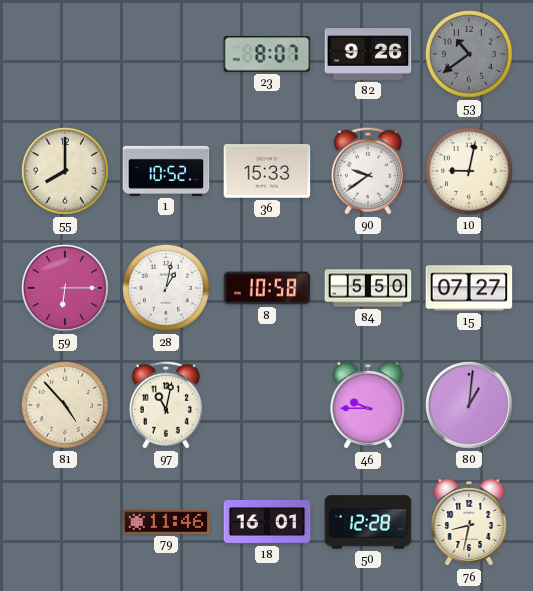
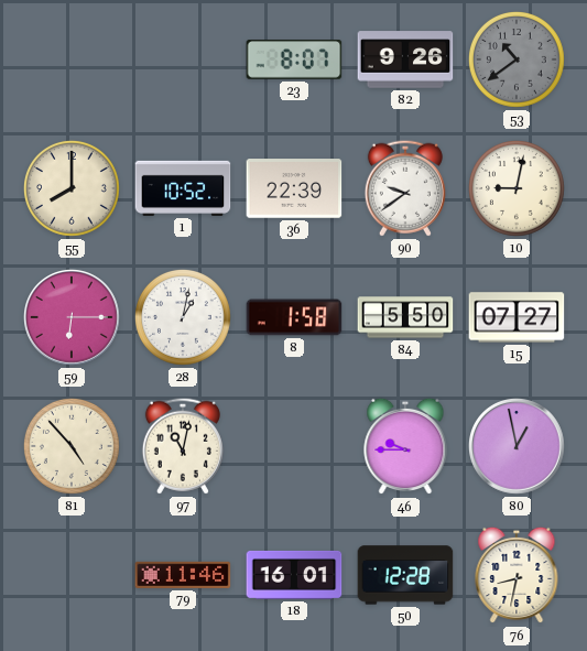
36: 15:33 -> 22:39 (294, 188)
8: 10:58 -> 1:58 (294, 317)
80: 1:01 -> 12:58 (518, 447)
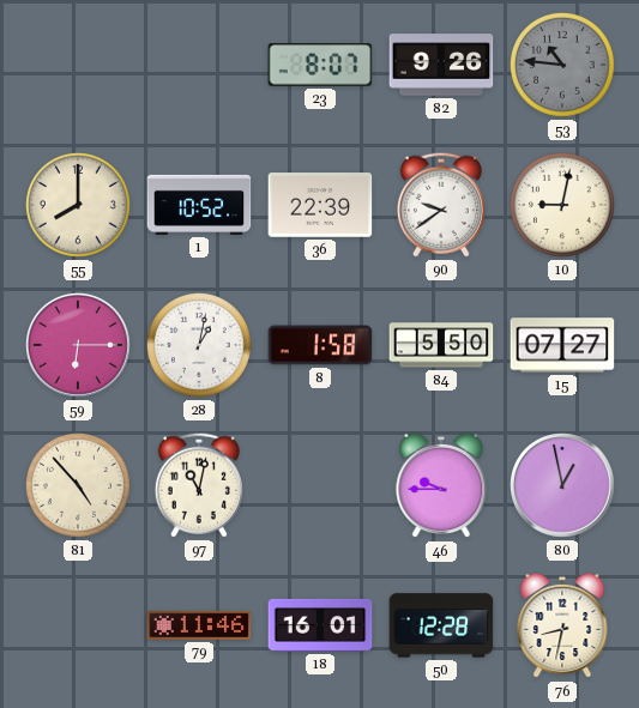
53: 10:39 -> 10:46 (562, 65)
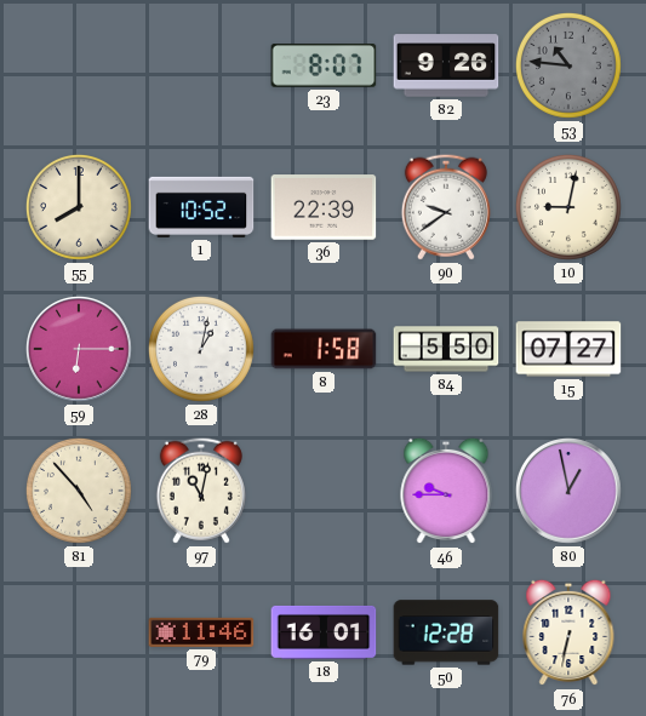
76: 8:32 -> 6:32 (568, 632)
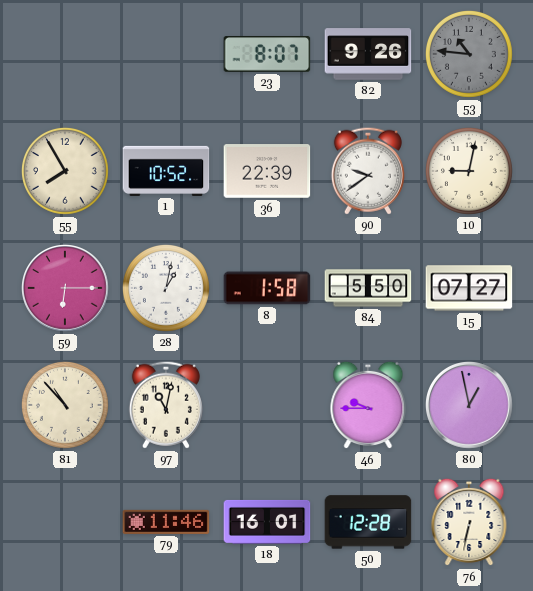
55: 8:00 -> 7:55 (65, 171)
81: 4:53 -> 10:53 (65, 405)
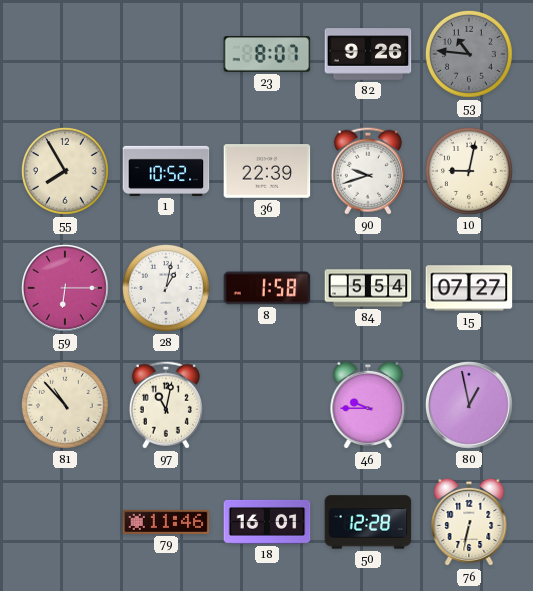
90: 9:39 -> 9:42 (368, 171)
84: 5:50 -> 5:54 (368, 288)
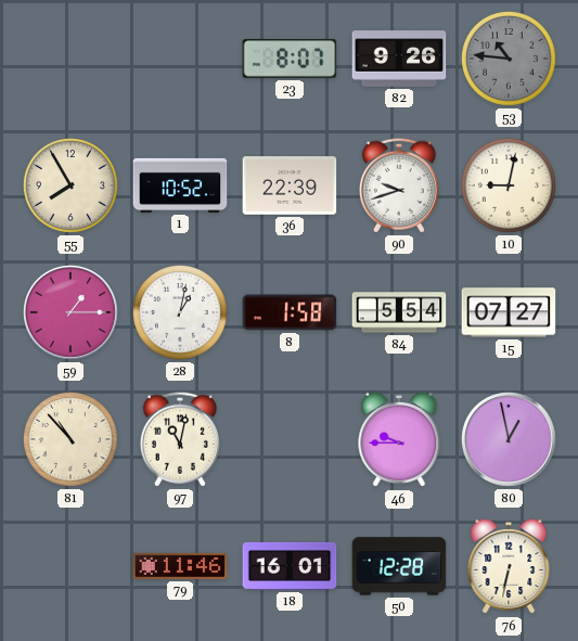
59: 6:15 -> 1:15 (72, 313)
